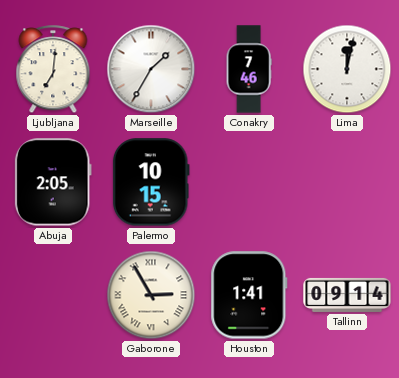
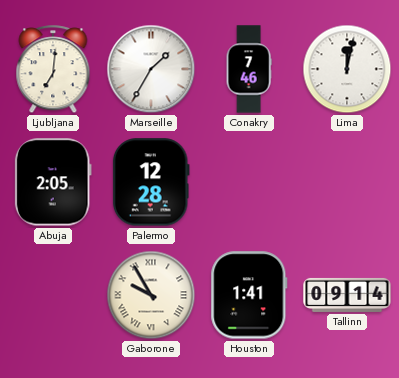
Palermo: 10:15 -> 12:28 (151, 182)
Gaborone: 2:55 -> 9:55 (151, 295)
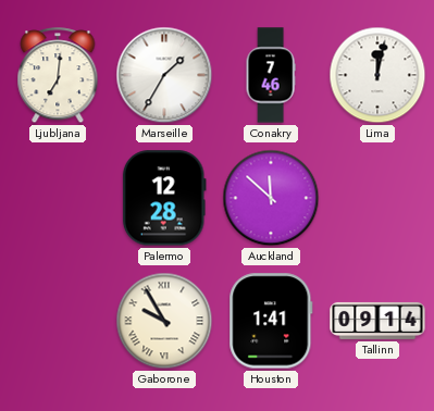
Abuja: 2:05 -> none (53, 182)
Auckland: none -> 11:52 (271, 198)
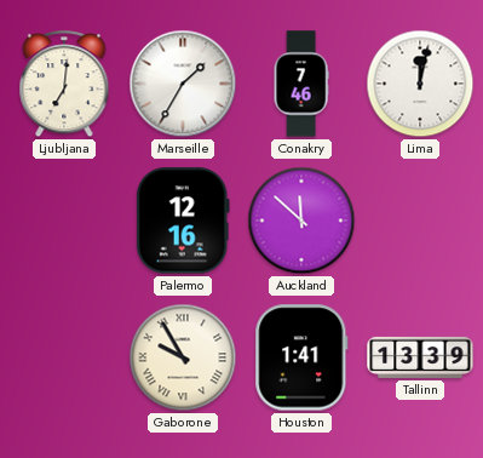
Palermo: 12:28 -> 12:16 (183, 221)
Tallinn: 09:14 -> 13:39 (420, 357)
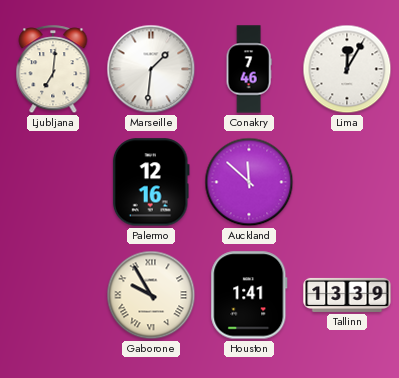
Marseille: 1:35 -> 1:31 (151, 69)
Lima: 12:02 -> 12:05 (347, 69)
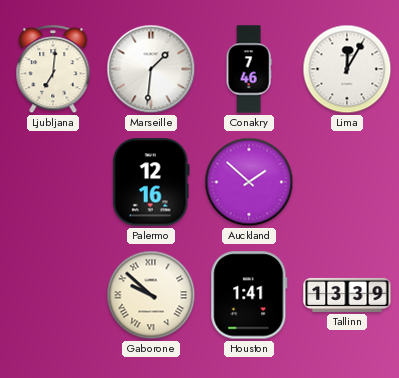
Auckland: 11:52 -> 1:52 (249, 182)
Gaborone: 9:55 -> 9:52 (151, 295)
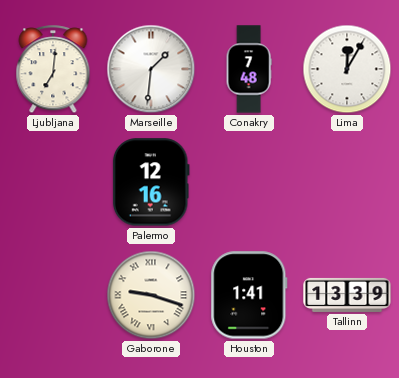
Conakry: 7:46 -> 7:48 (249, 69)
Auckland: 1:52 -> none (249, 182)
Gaborone: 9:52 -> 9:18 (151, 295)
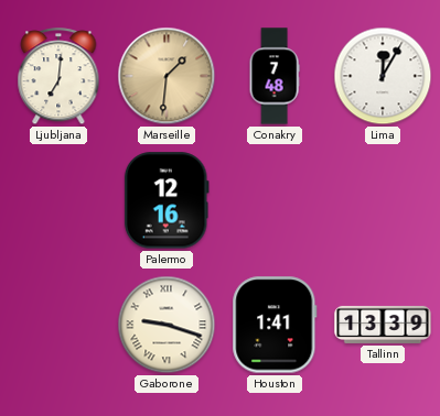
Marseille dial: white -> champagne (167, 76)
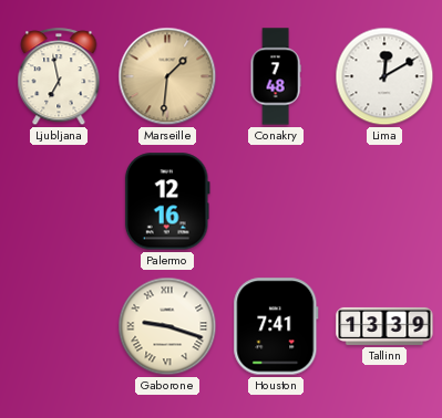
Ljubljana: 7:01 -> 6:58 (59, 77)
Lima: 12:05 -> 12:10 (384, 76)
Houston: 1:41 -> 7:41 (276, 326)
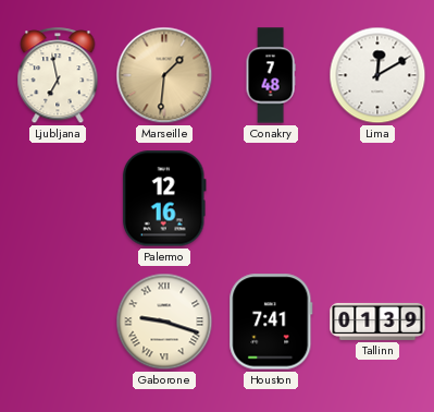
Tallinn: 13:39 -> 01:39 (377, 322)
